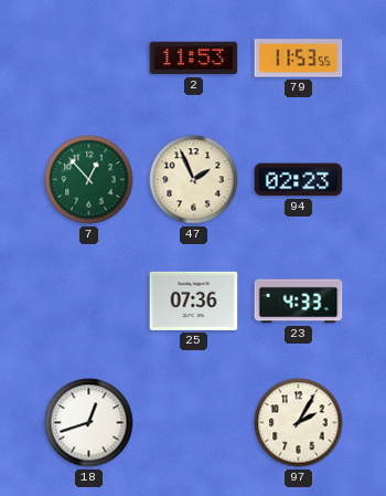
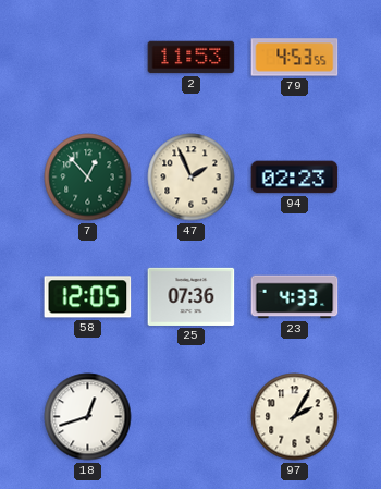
79: 11:53 -> 4:53 (295, 58)
58: none -> 12:05 (88, 297)
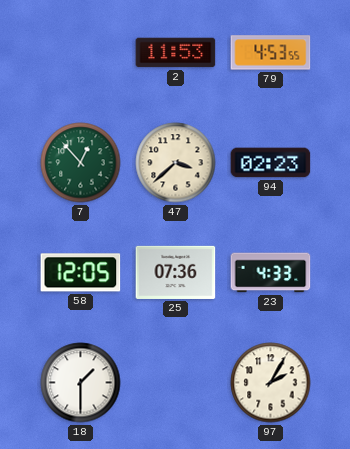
47: 1:56 -> 3:38 (176, 163)
18: 12:42 -> 1:30 (81, 383)
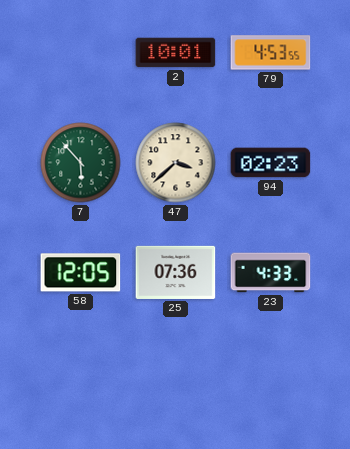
2: 11:53 -> 10:01 (176, 53)
7: 12:53 -> 5:53 (81, 163)
18: 1:30 -> none (81, 383)
97: 2:05 -> none (271, 383)
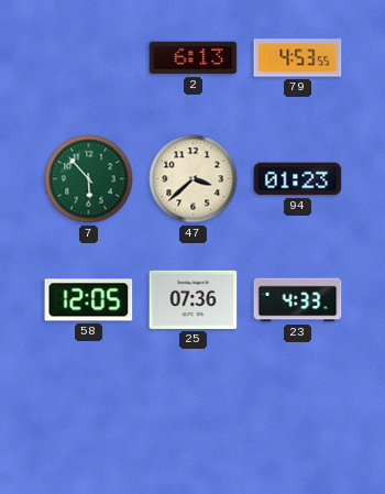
2: 10:01 -> 6:13 (194, 58)
94: 02:23 -> 01:23 (298, 179)
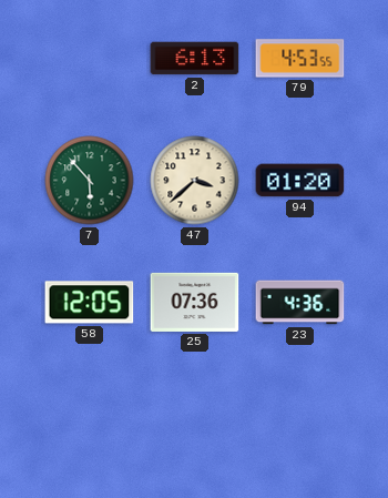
94: 01:23 -> 01:20 (300, 181)
23: 4:33 -> 4:36 (300, 303)
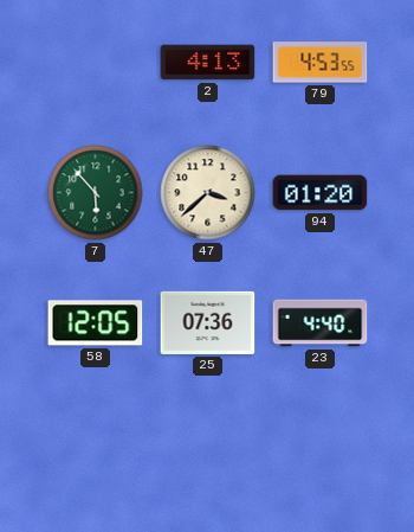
2: 6:13 -> 4:13 (208, 63)
23: 4:36 -> 4:40 (321, 323)
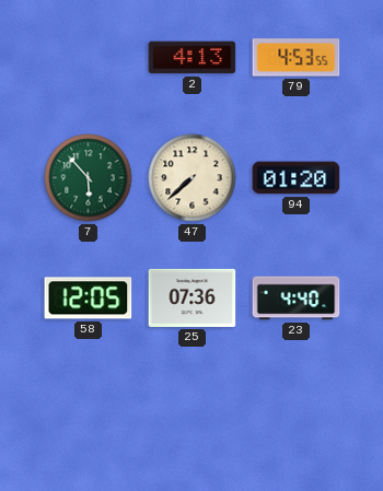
47: 3:38 -> 7:38 (193, 178)
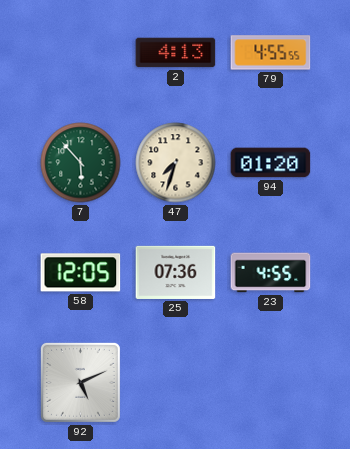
79: 4:53 -> 4:55 (271, 53)
47: 7:38 -> 7:33 (176, 163)
23: 4:40 -> 4:55 (271, 273)
92: none -> 5:11 (80, 382)
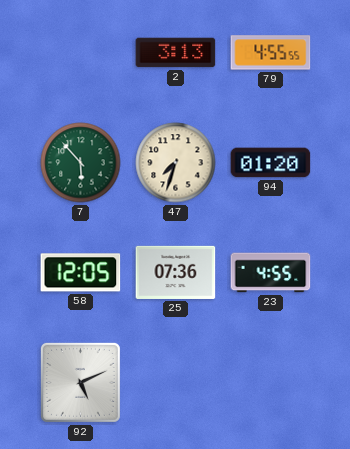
2: 4:13 -> 3:13 (176, 53)
